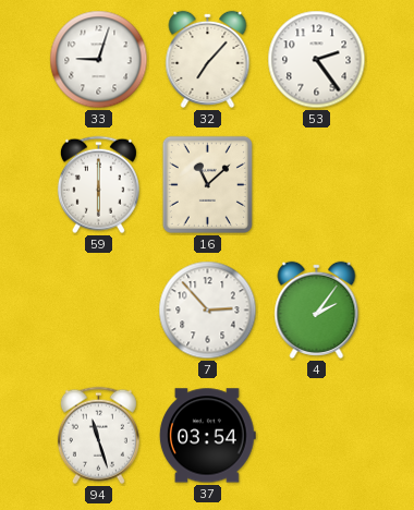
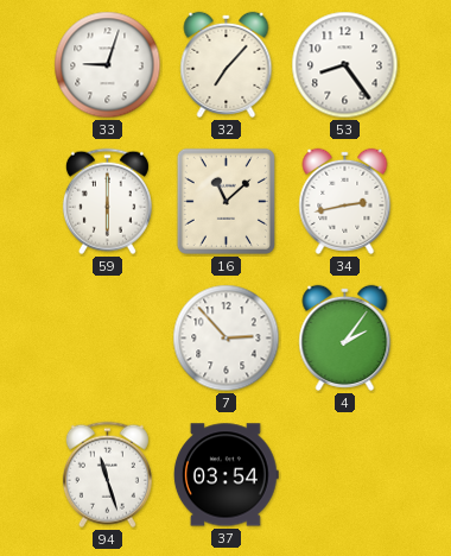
53: 2:24 -> 8:24 (345, 65)
34: none -> 2:43 (345, 201)
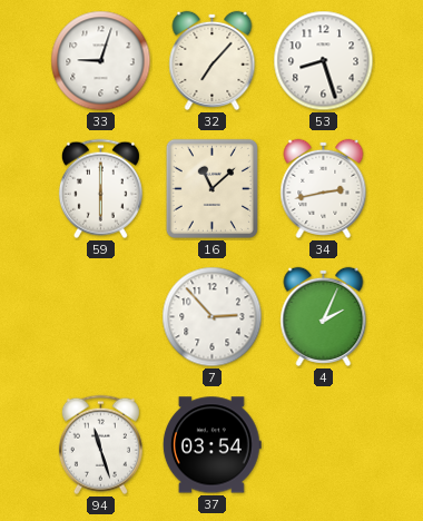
53: 8:24 -> 8:27 (324, 61)
4: 2:06 -> 2:04 (324, 316)
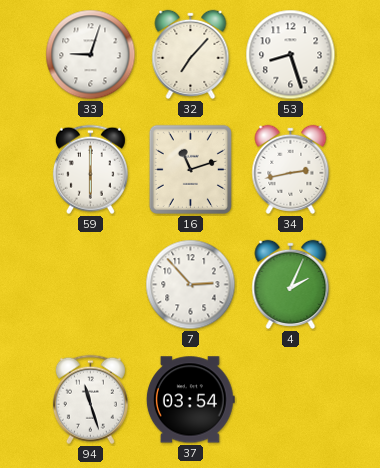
16: 11:08 -> 11:12 (190, 169)
